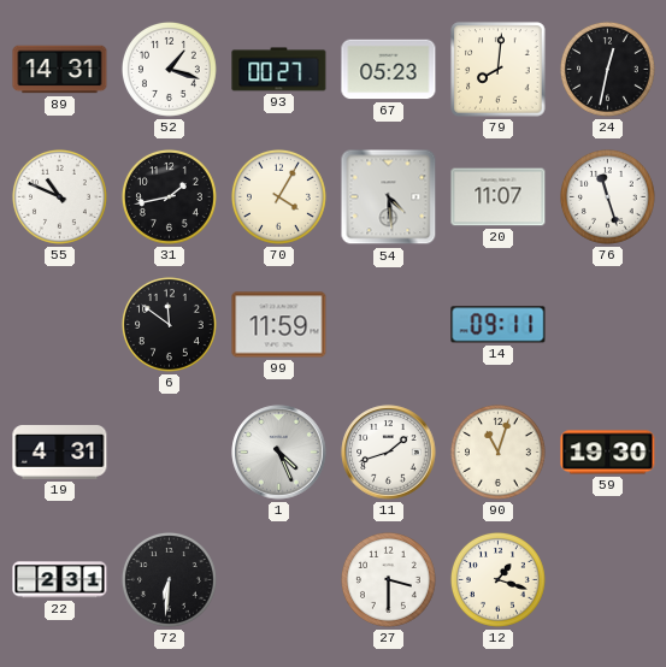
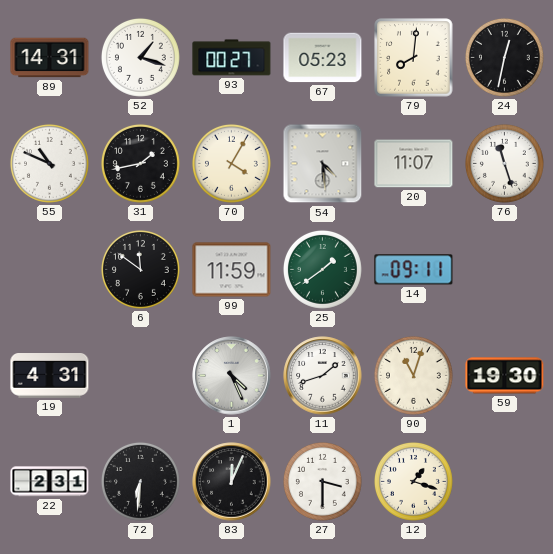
25: none -> 1:39 (322, 269)
83: none -> 12:04 (232, 482)
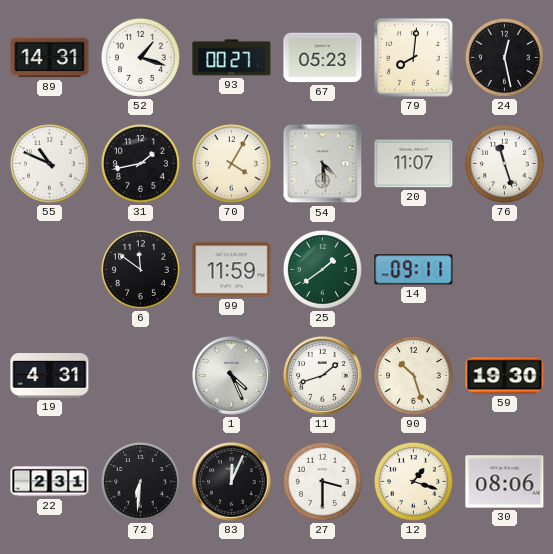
24: 12:32 -> 12:28 (504, 57)
90: 11:03 -> 10:27 (413, 375)
30: none -> 08:06 (505, 482)
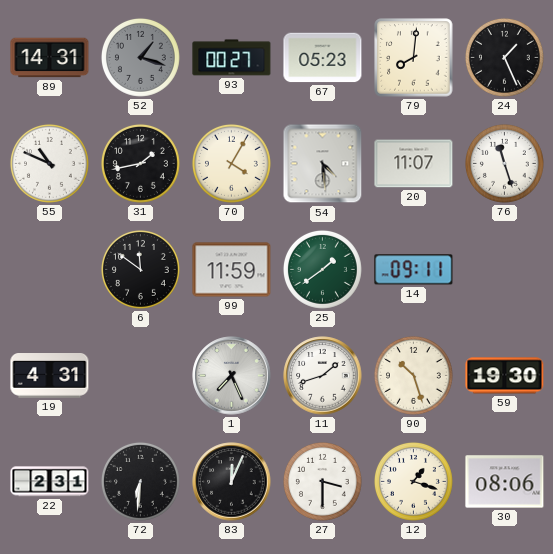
52 dial: white -> grey (140, 57)
24: 12:28 -> 1:26 (504, 57)
1: 4:26 -> 7:26 (232, 376)
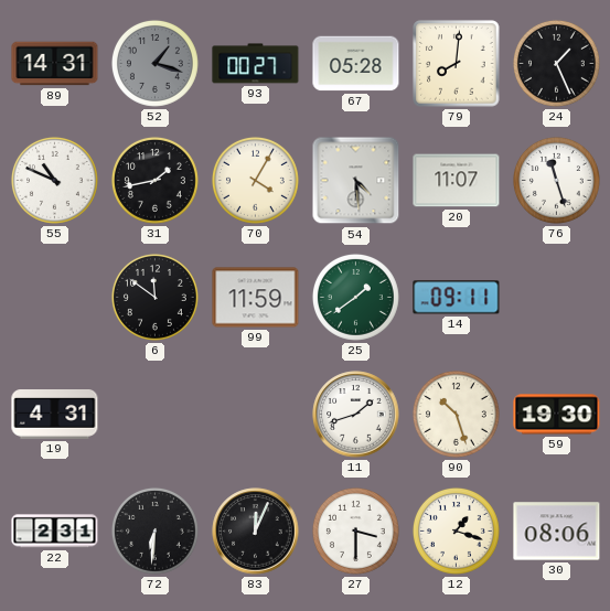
67: 05:23 -> 05:28 (356, 64)
1: 7:26 -> none (232, 376)
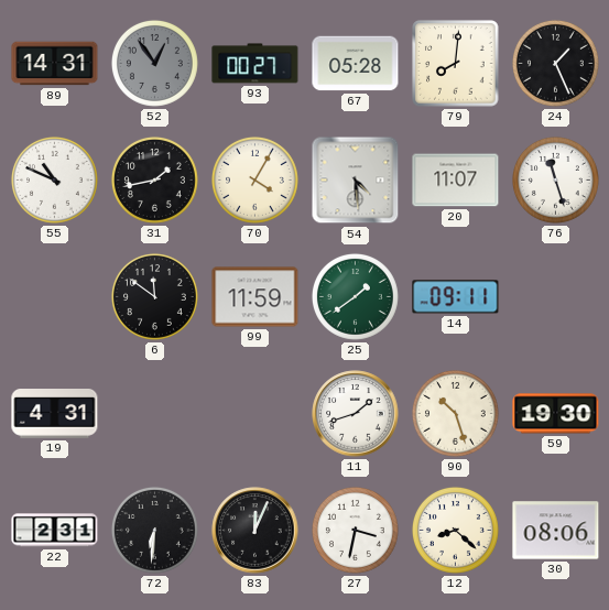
52: 1:18 -> 12:54 (154, 63)
27: 3:30 -> 3:32 (355, 530)
12: 1:18 -> 8:22 (455, 530)
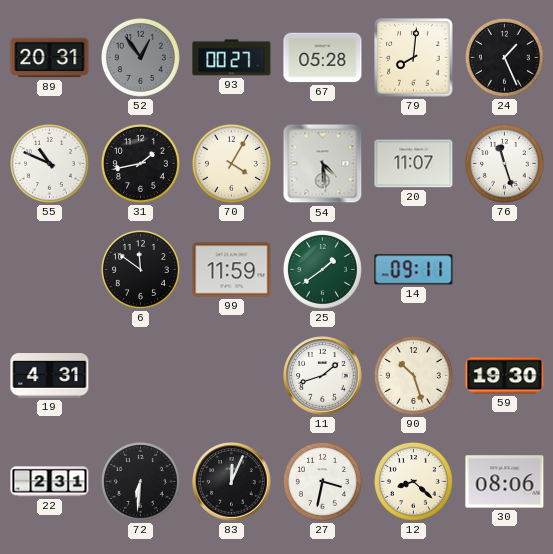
89: 14:31 -> 20:31 (50, 58)
